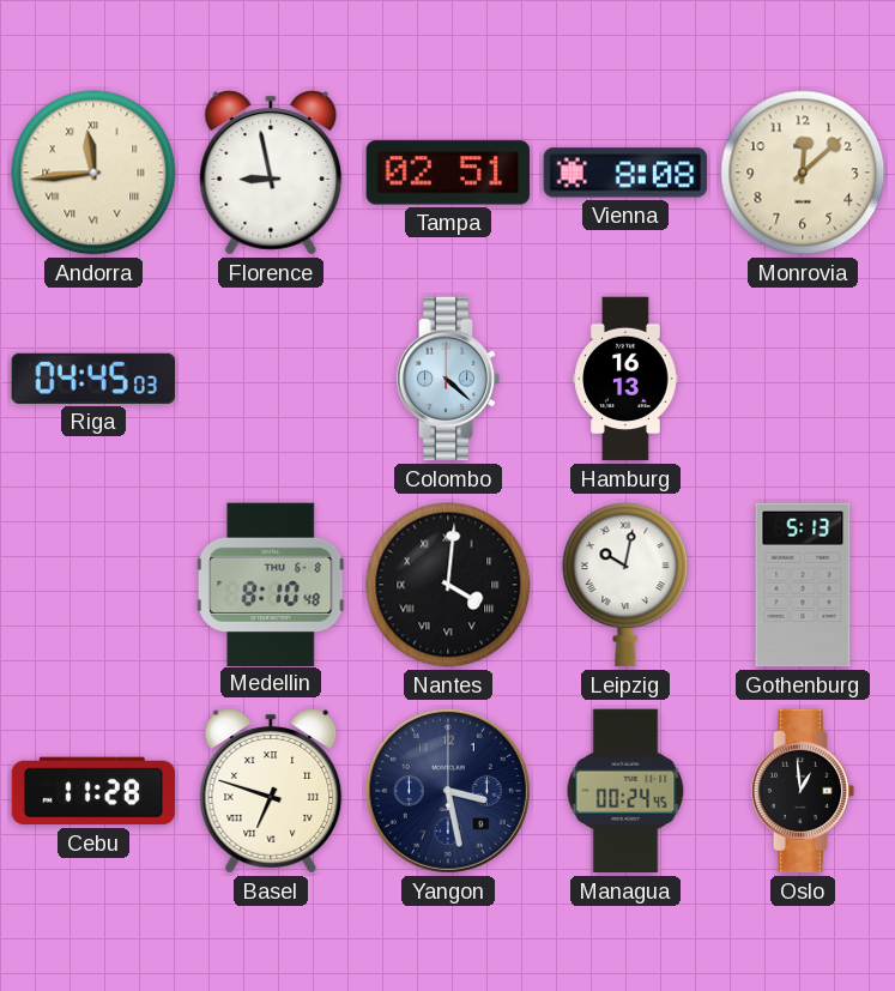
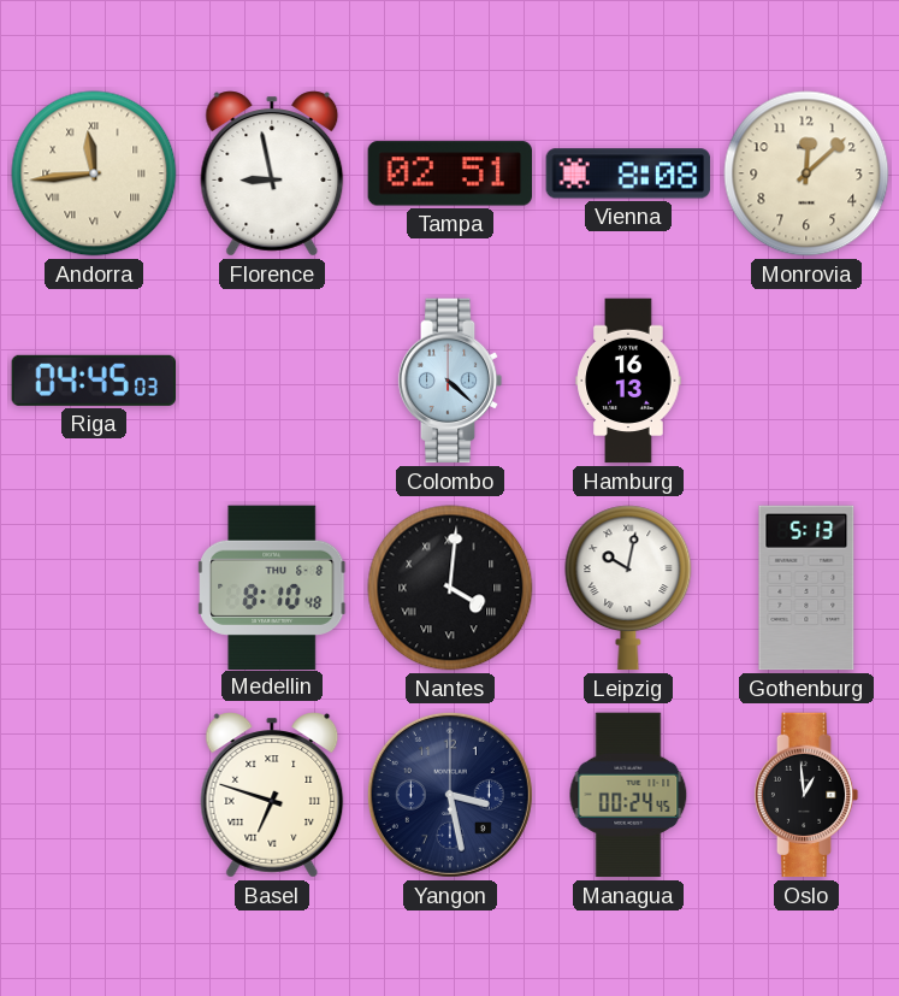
Cebu: 11:28 -> none (93, 791)
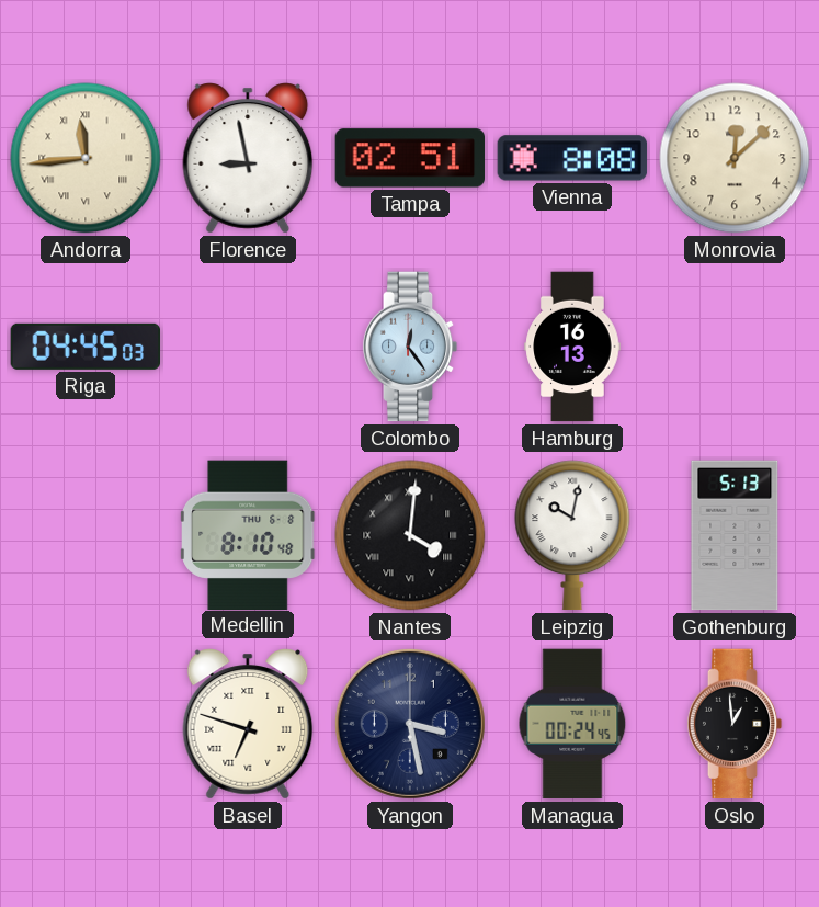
Colombo: 4:22 -> 12:24 (410, 347)
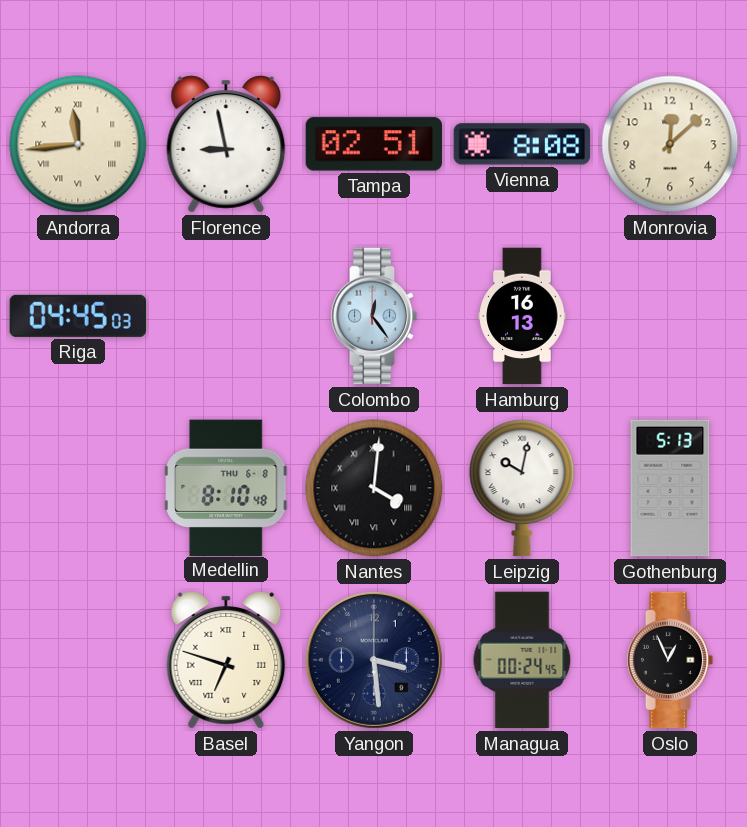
Yangon: 3:28 -> 3:29 (374, 660)
Oslo: 12:59 -> 12:56 (670, 660)
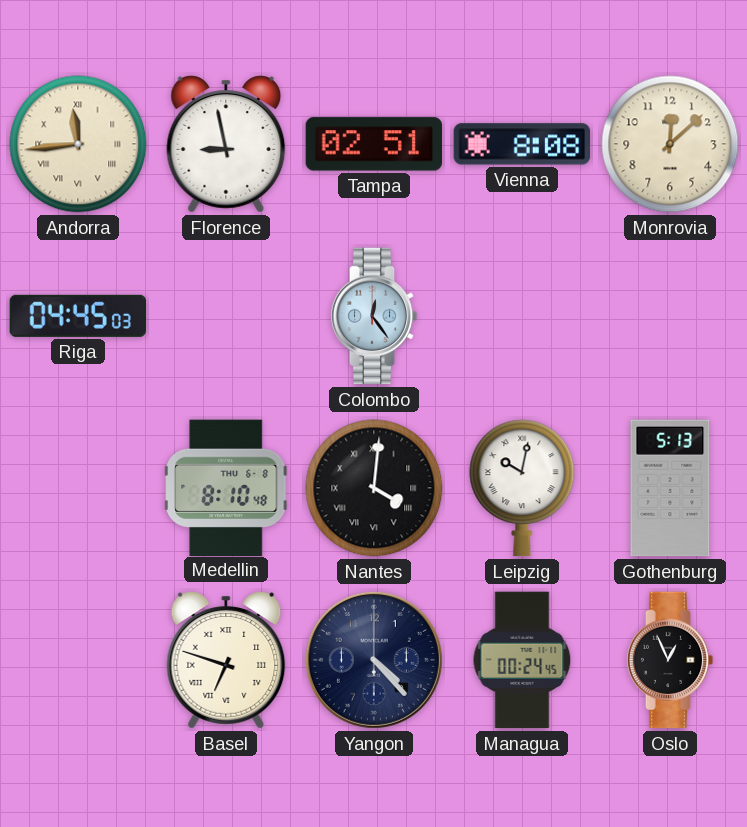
Hamburg: 16:13 -> none (522, 316)
Yangon: 3:29 -> 4:23 (374, 660)
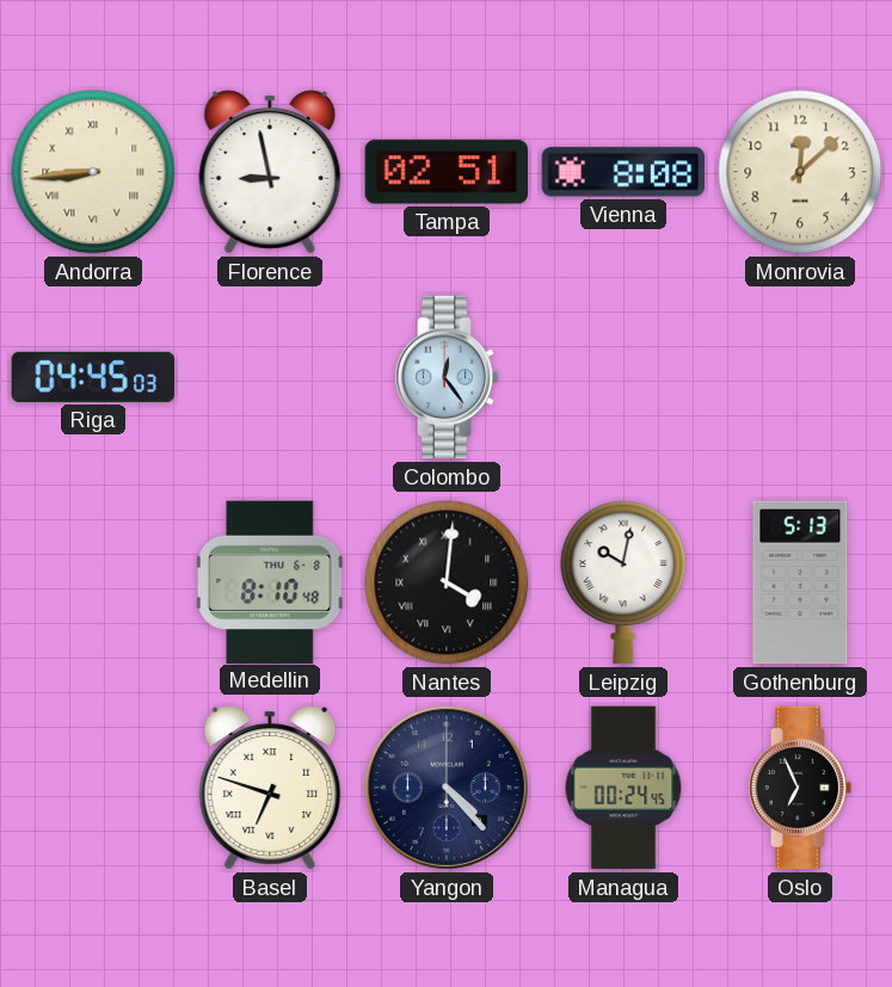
Andorra: 11:44 -> 8:44 (93, 172)
Oslo: 12:56 -> 6:56 (800, 788)
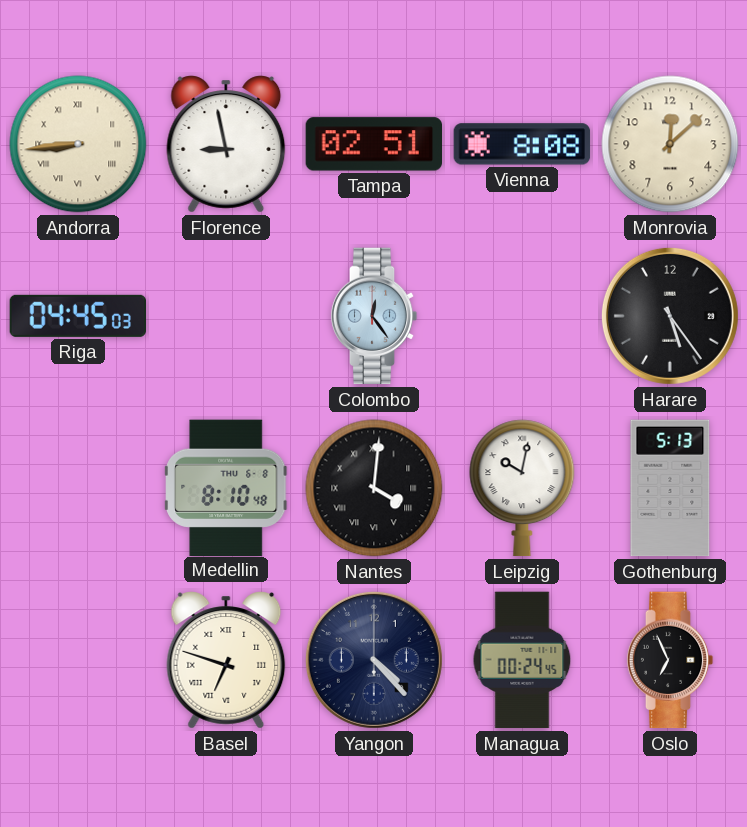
Harare: none -> 5:24 (670, 316)
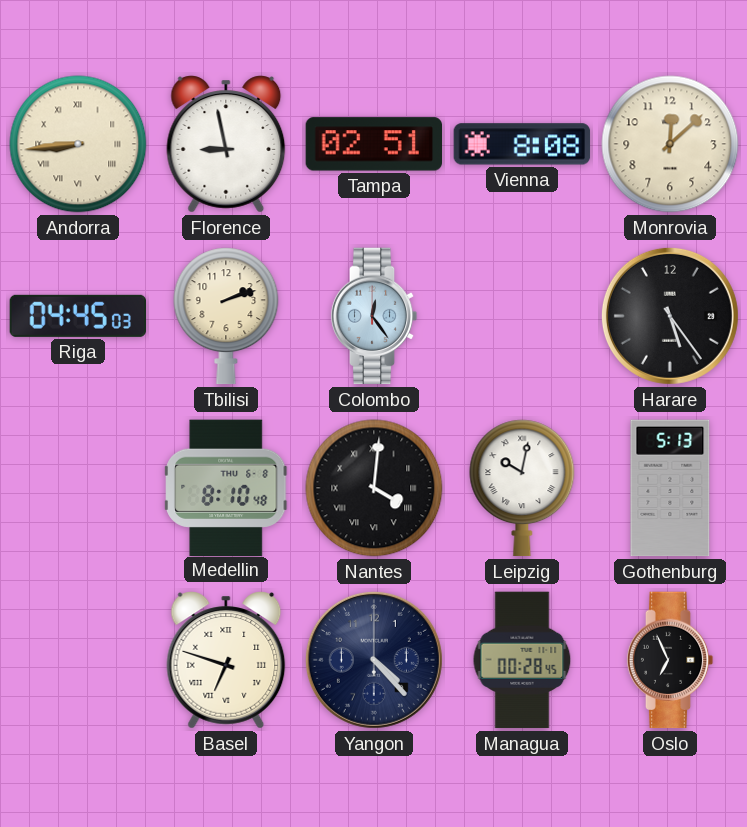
Tbilisi: none -> 2:12 (226, 316)
Managua: 00:24 -> 00:28 (522, 660)
